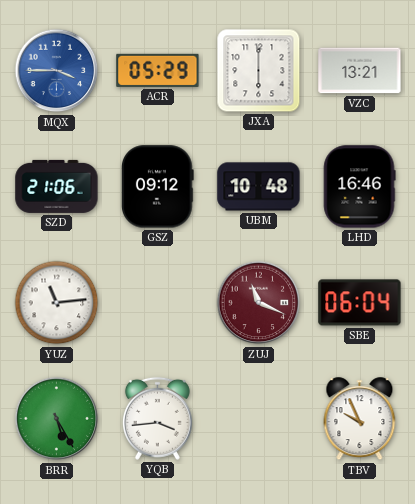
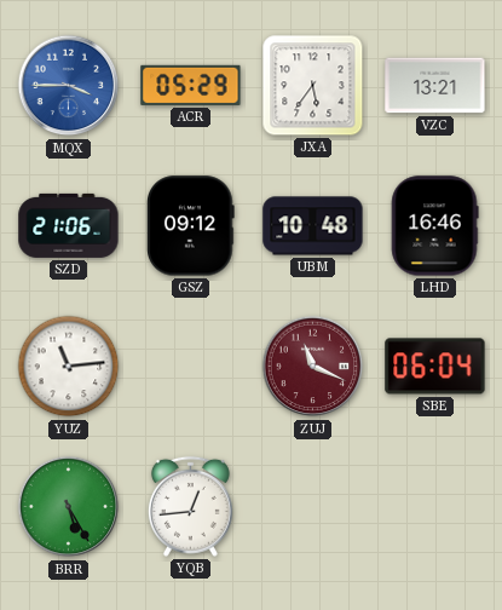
JXA: 6:00 -> 5:36 (313, 86)
YQB: 3:44 -> 12:44 (190, 506)
TBV: 9:56 -> none (360, 419)
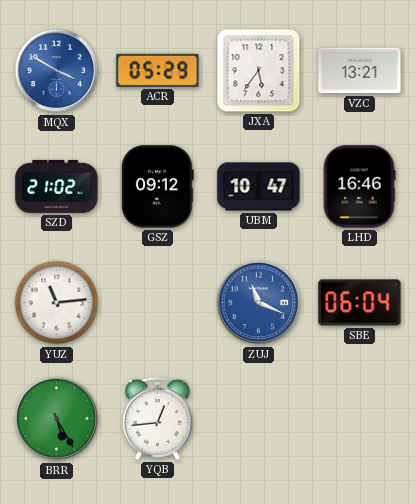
MQX: 3:45 -> 3:50 (57, 71)
SZD: 21:06 -> 21:02 (57, 186)
UBM: 10:48 -> 10:47 (259, 187)
ZUJ dial: burgundy -> blue (259, 303)
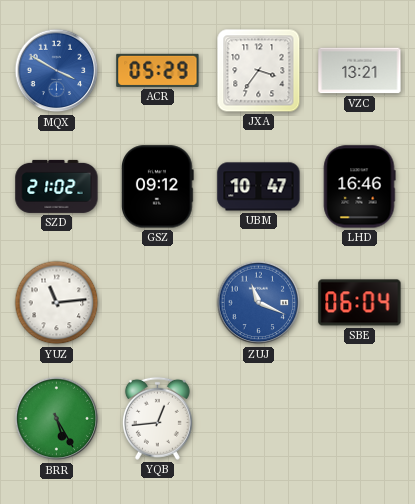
JXA: 5:36 -> 3:36 (259, 71)
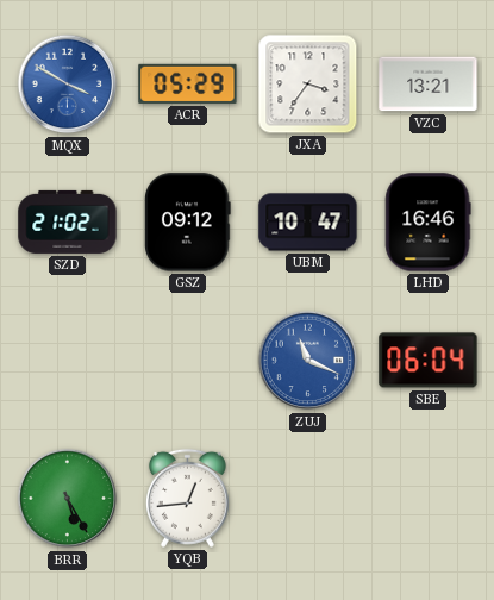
YUZ: 11:14 -> none (57, 303)
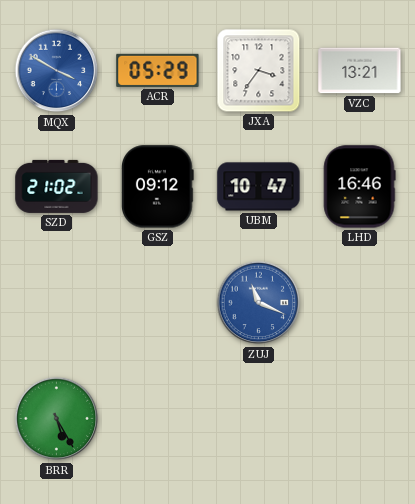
SBE: 06:04 -> none (429, 361)
YQB: 12:44 -> none (187, 498)
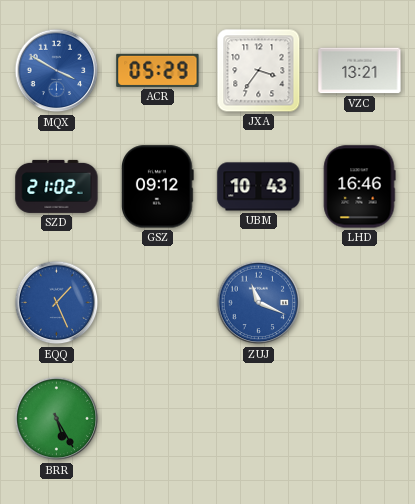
UBM: 10:47 -> 10:43 (259, 187)
EQQ: none -> 1:26 (57, 303)
